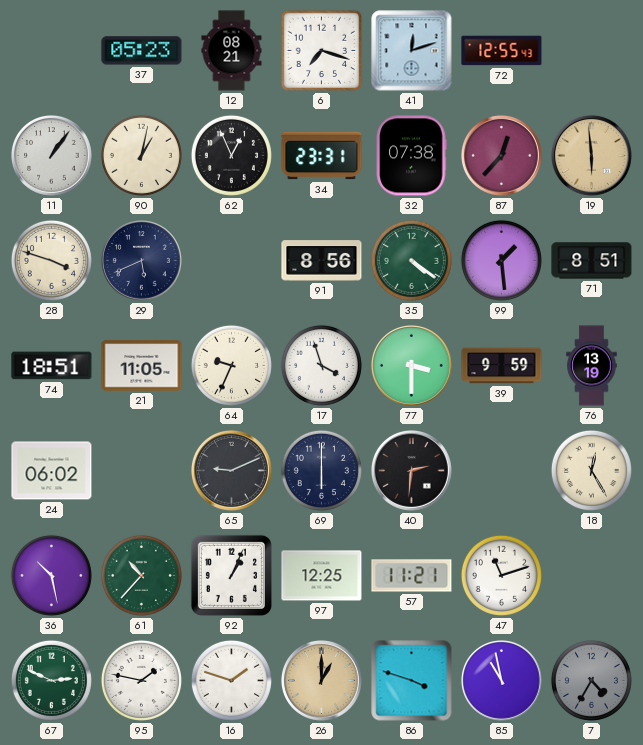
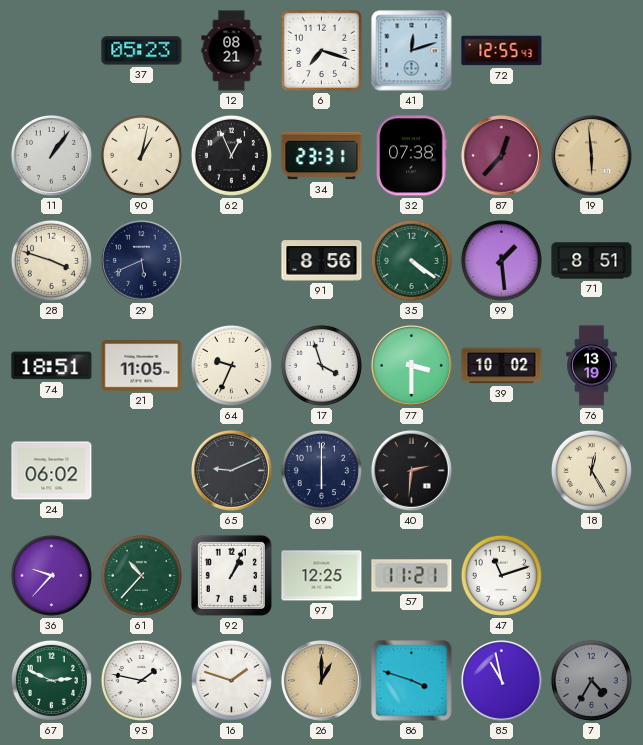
39: 9:59 -> 10:02 (502, 366)
36: 10:28 -> 9:37 (51, 575)
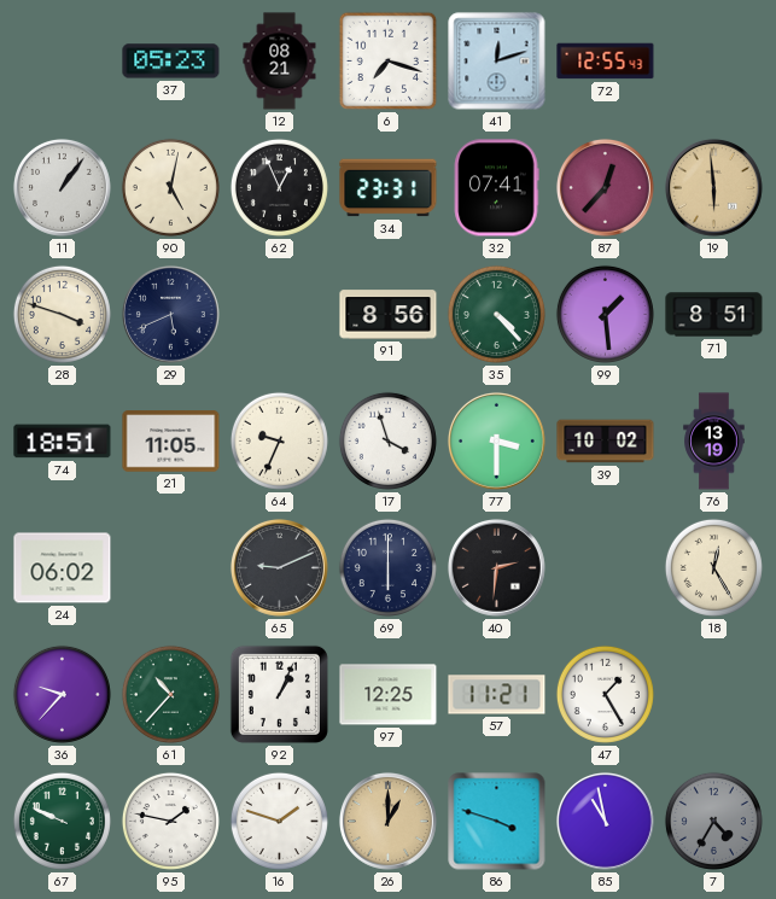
90: 1:02 -> 5:02 (170, 187)
32: 07:38 -> 07:41 (496, 188)
35: 4:21 -> 4:23 (496, 314)
47: 11:12 -> 1:25 (605, 694)
67: 2:49 -> 9:49 (62, 821)
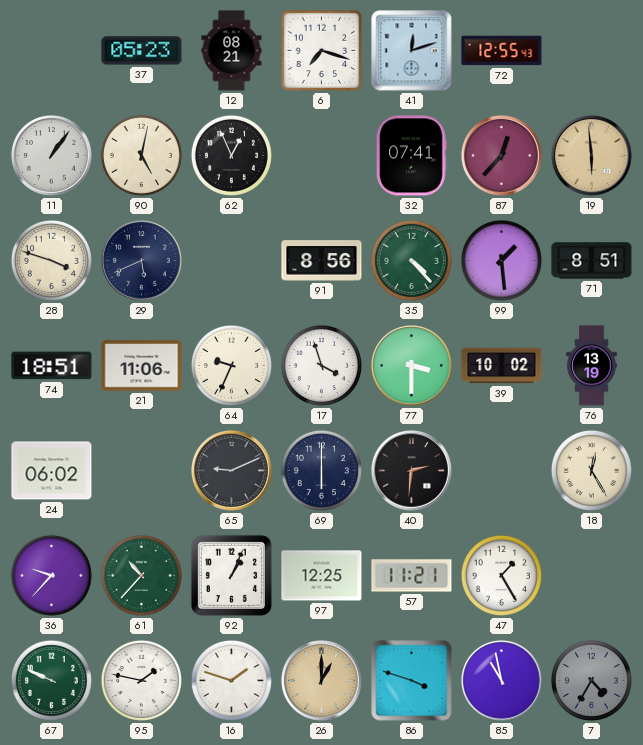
34: 23:31 -> none (389, 188)
21: 11:05 -> 11:06 (142, 366)
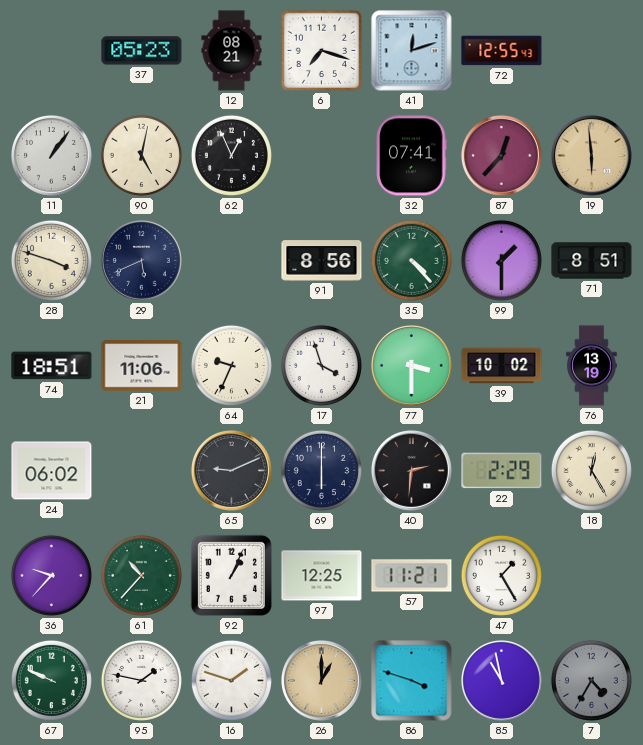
99: 1:29 -> 1:30 (501, 260)
22: none -> 2:29 (502, 471)
